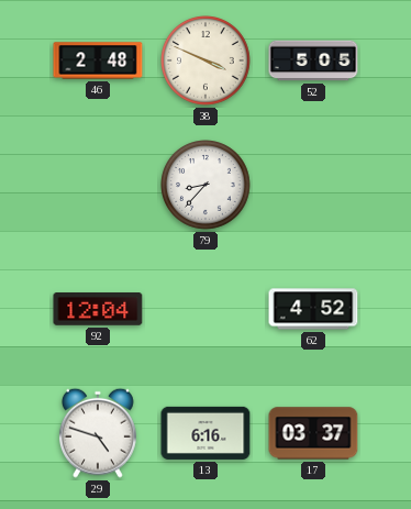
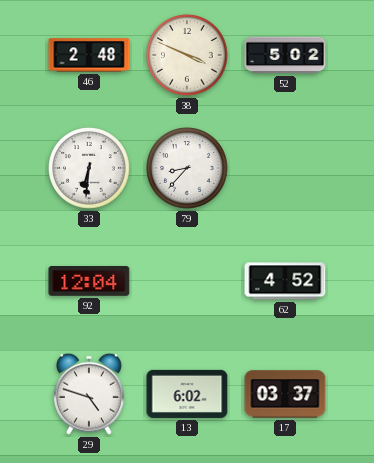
52: 5:05 -> 5:02 (285, 55)
33: none -> 6:31 (90, 169)
13: 6:16 -> 6:02 (187, 394)
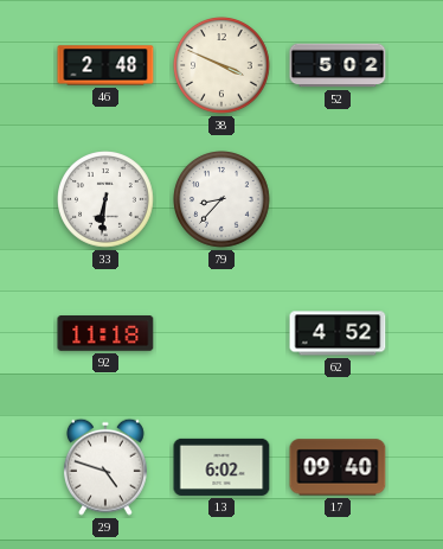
92: 12:04 -> 11:18 (105, 334)
17: 03:37 -> 09:40 (338, 467)
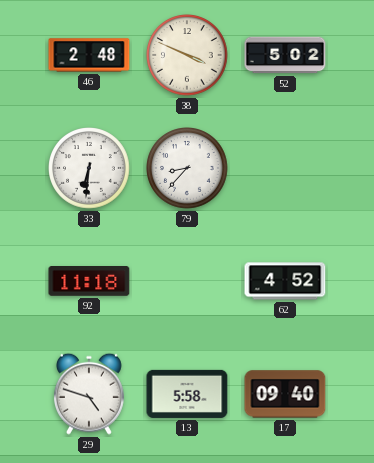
13: 6:02 -> 5:58 (187, 394)
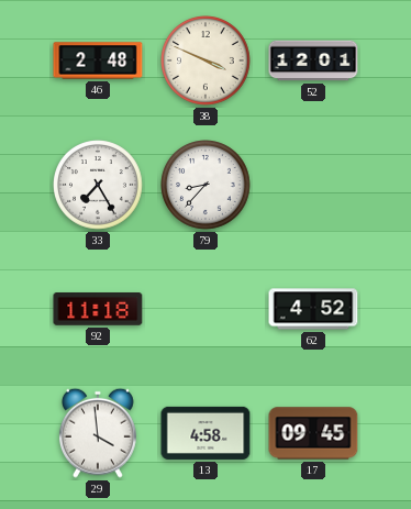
52: 5:02 -> 12:01 (313, 60)
33: 6:31 -> 7:25 (99, 186)
29: 4:48 -> 3:59 (98, 433)
13: 5:58 -> 4:58 (205, 433)
17: 09:40 -> 09:45 (313, 433)
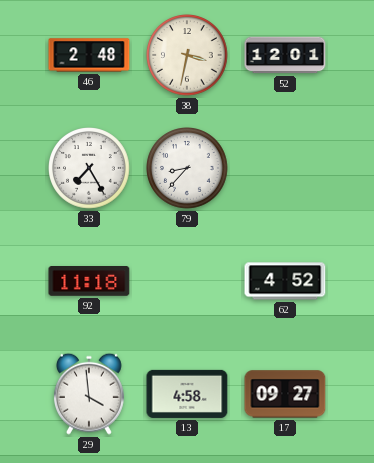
38: 3:49 -> 3:32 (188, 56)
17: 09:45 -> 09:27 (285, 394)
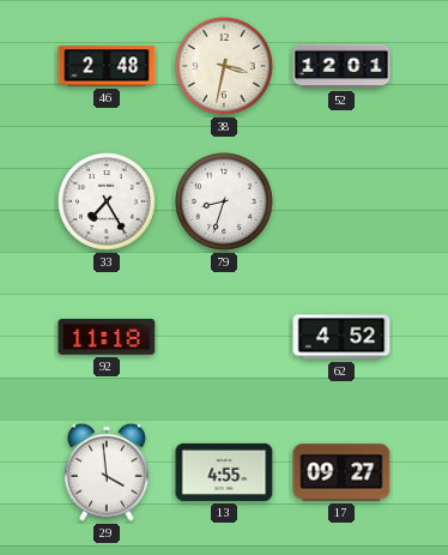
79: 8:37 -> 8:33 (225, 203)
13: 4:58 -> 4:55 (224, 472)
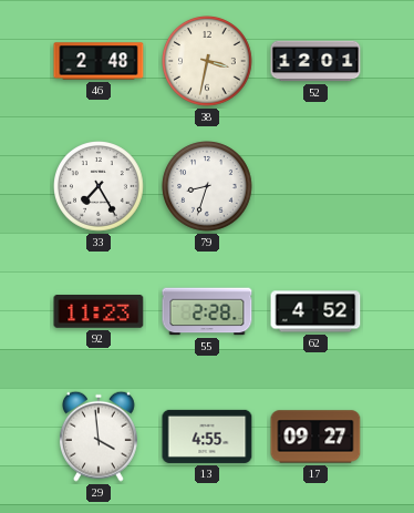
92: 11:18 -> 11:23 (99, 312)
55: none -> 2:28 (207, 311)
